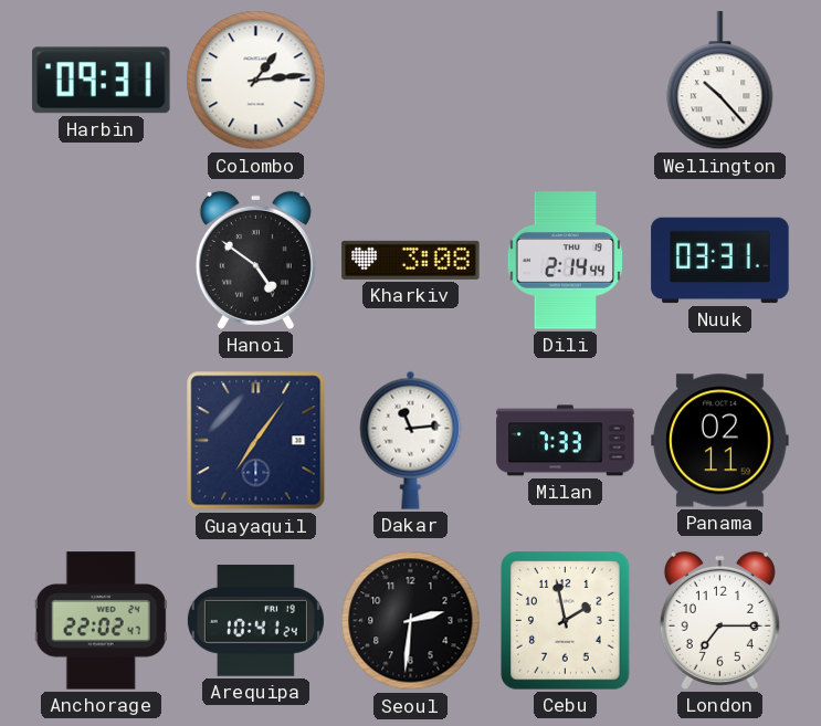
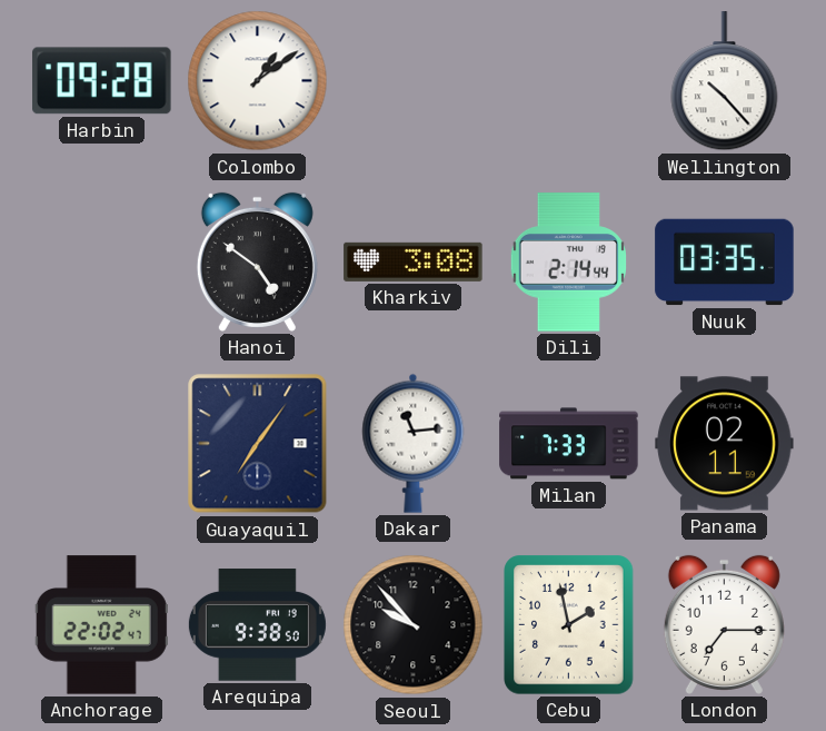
Harbin: 09:31 -> 09:28 (102, 81)
Colombo: 1:14 -> 1:09 (258, 81)
Nuuk: 03:31 -> 03:35 (725, 263)
Arequipa: 10:41 -> 9:38 (257, 625)
Seoul: 2:31 -> 9:53 (414, 625)
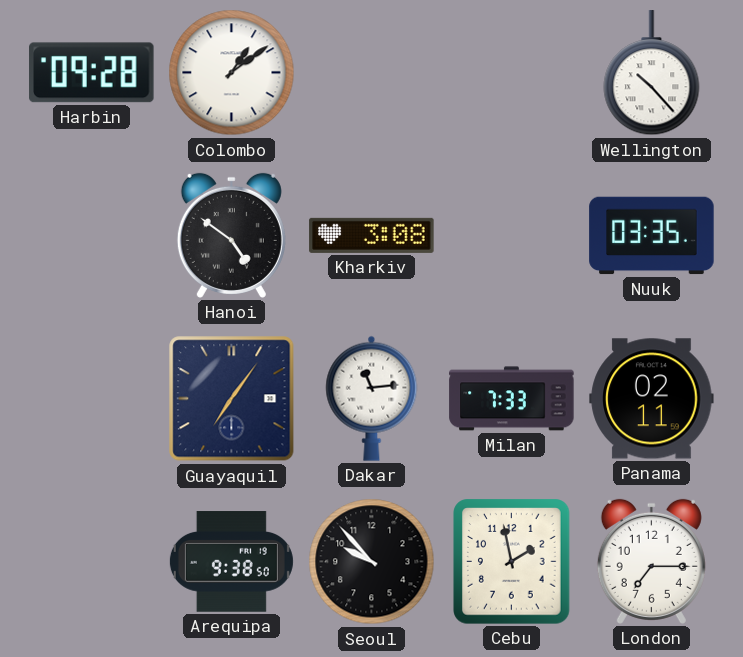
Dili: 2:14 -> none (568, 263)
Anchorage: 22:02 -> none (101, 625)
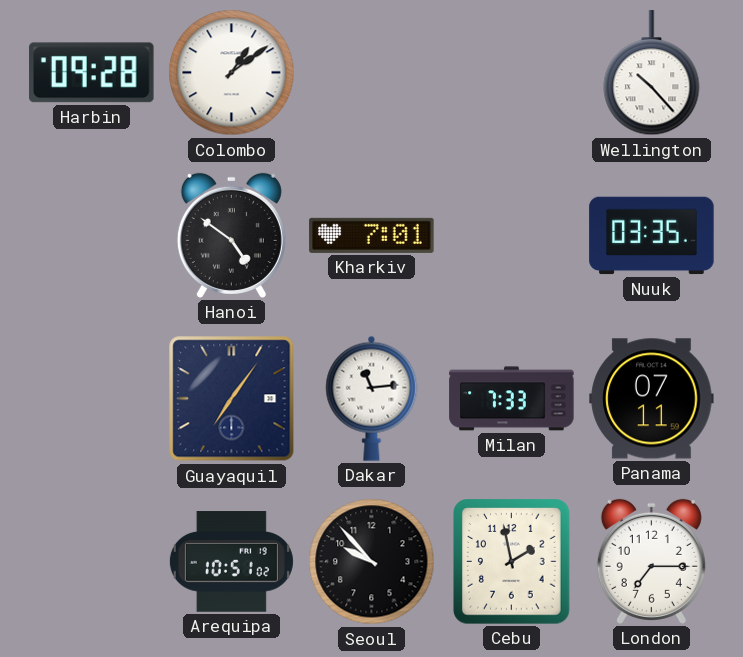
Kharkiv: 3:08 -> 7:01 (372, 235)
Panama: 02:11 -> 07:11 (652, 399)
Arequipa: 9:38 -> 10:51 (231, 562)
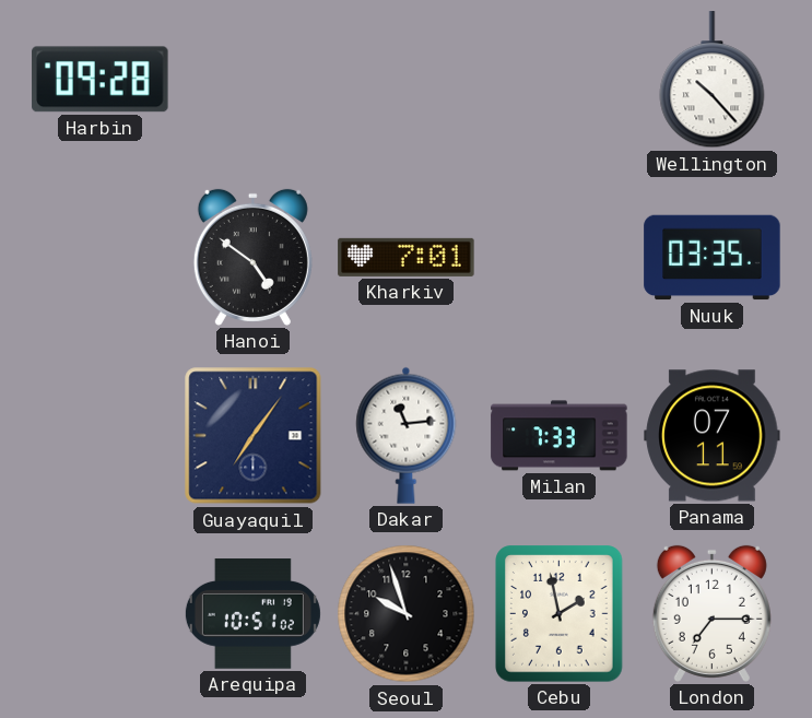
Colombo: 1:09 -> none (232, 73)
Seoul: 9:53 -> 9:57 (407, 614)
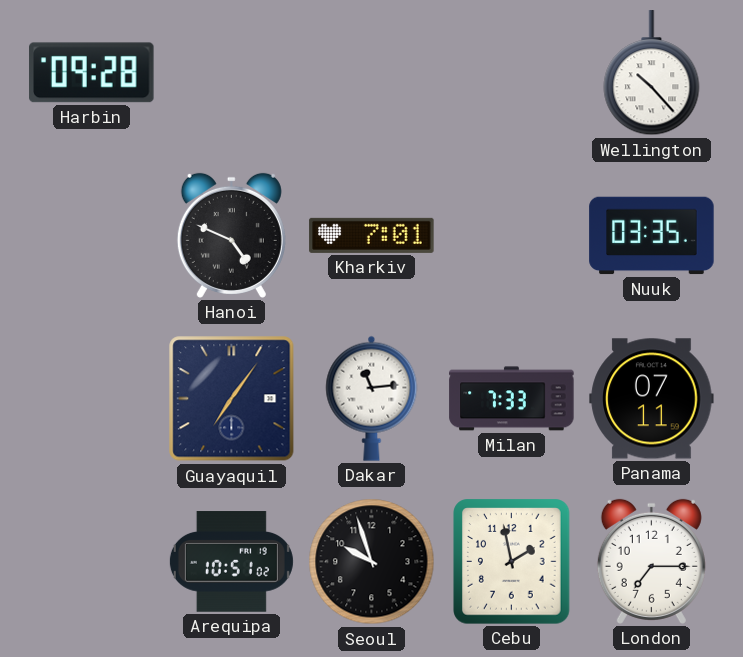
Hanoi: 4:51 -> 4:49 (231, 235)
